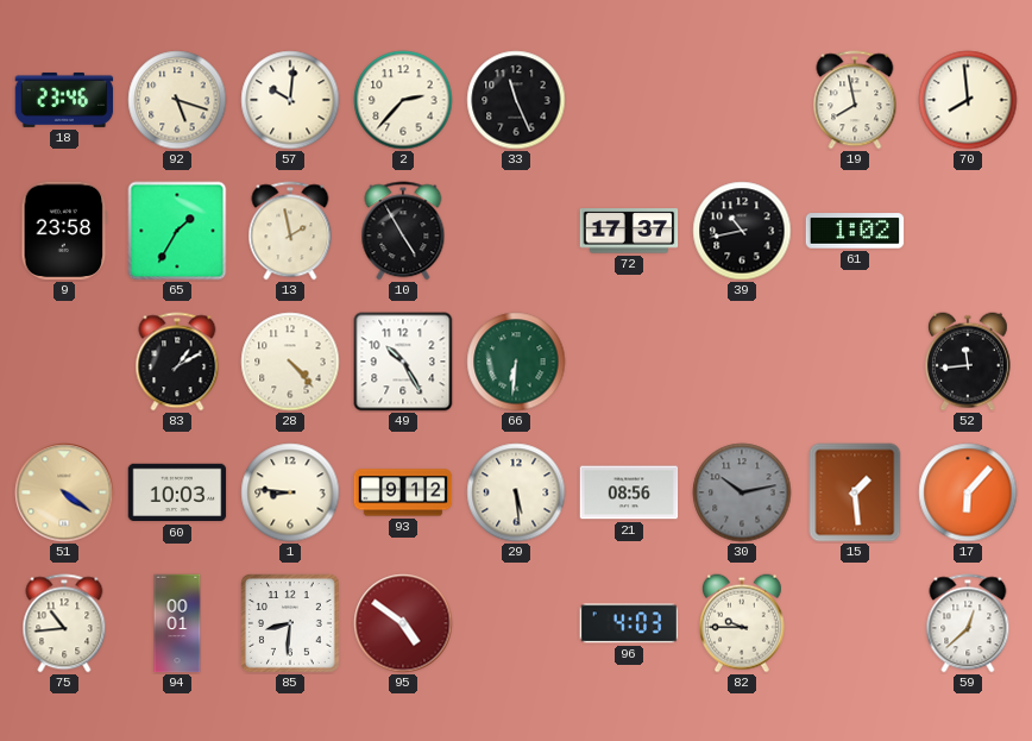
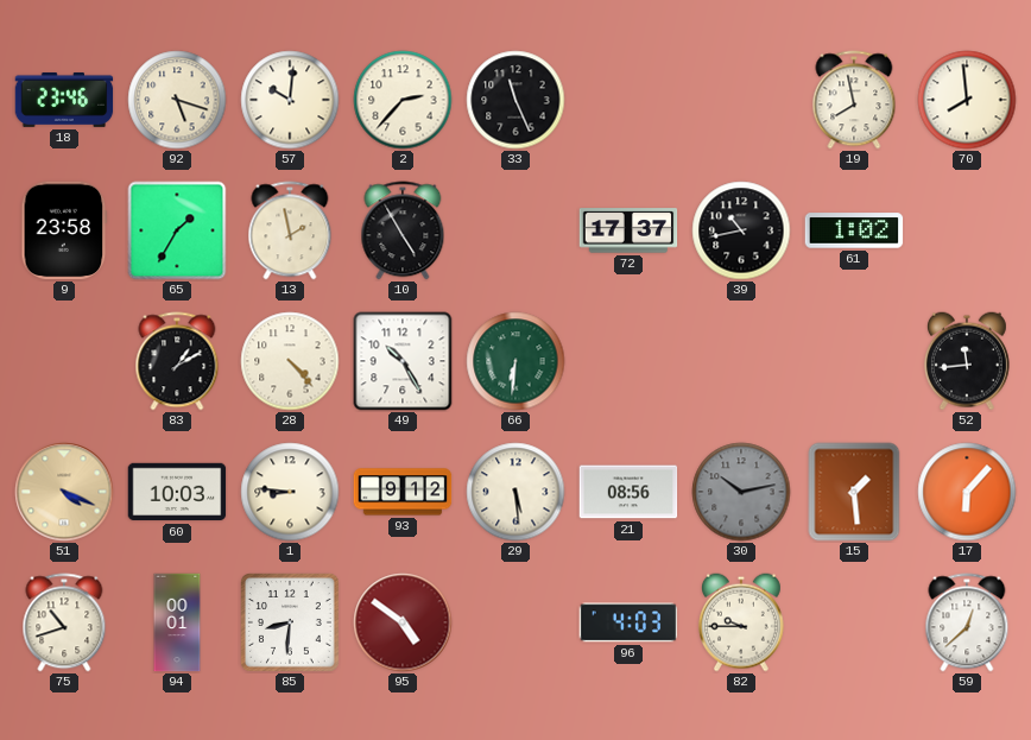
51: 4:21 -> 4:19 (64, 492)
75: 10:44 -> 10:42 (64, 622)
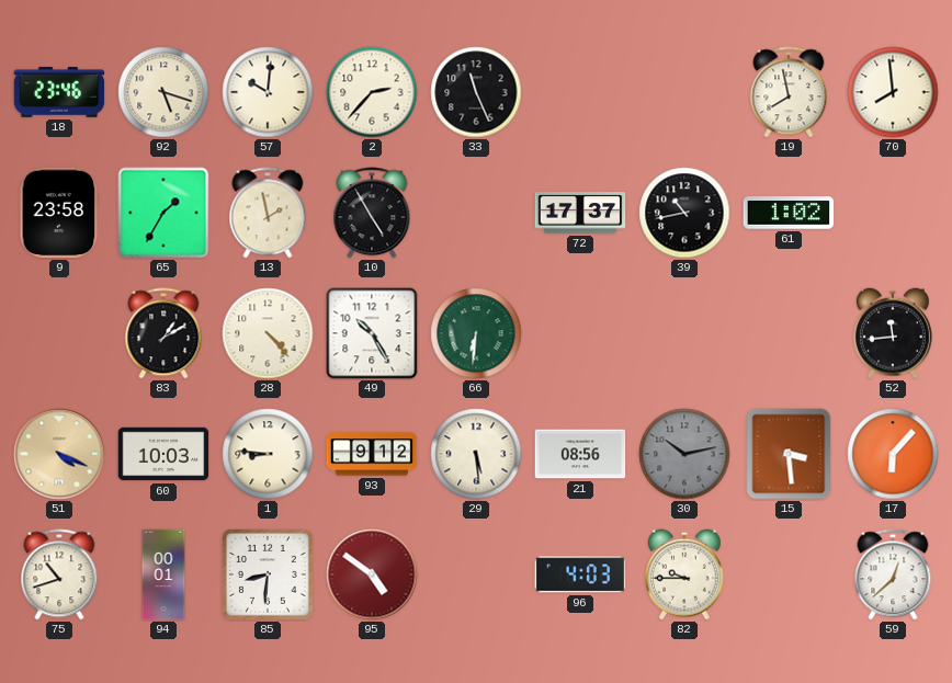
15: 1:29 -> 3:29 (789, 454)
